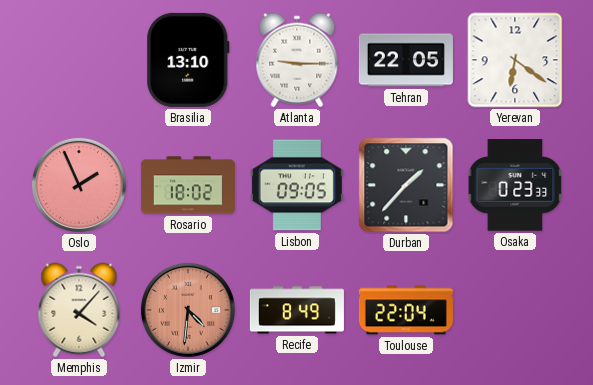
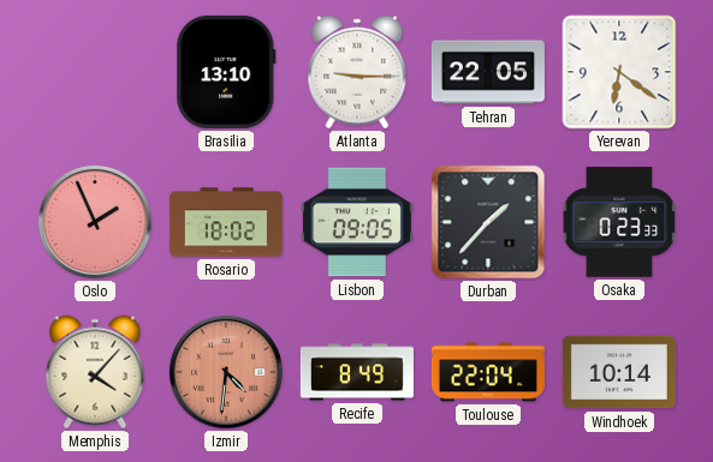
Windhoek: none -> 10:14 (619, 372)
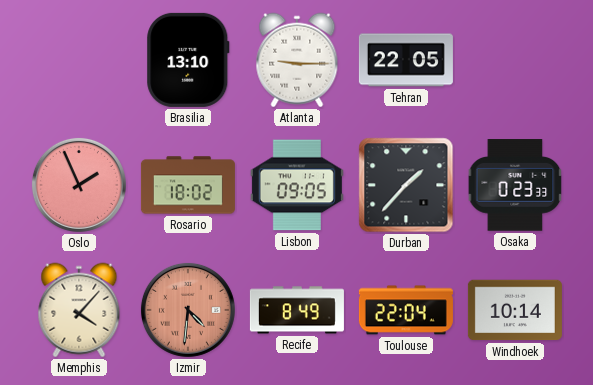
Yerevan: 6:21 -> none (619, 72)
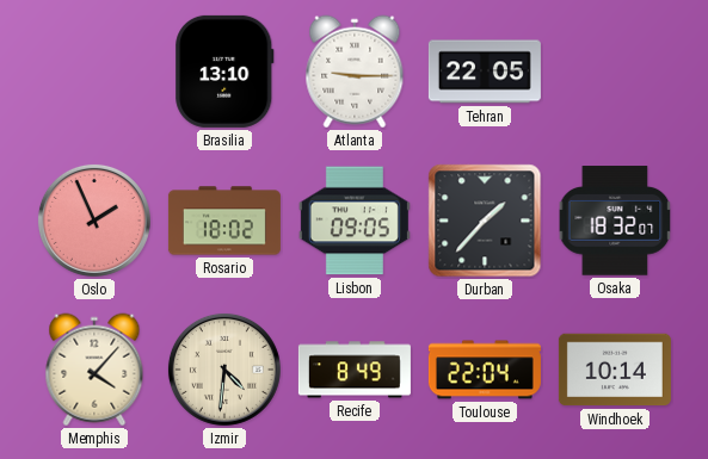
Osaka: 0:23 -> 18:32 (615, 221)
Izmir dial: salmon -> cream (224, 370)
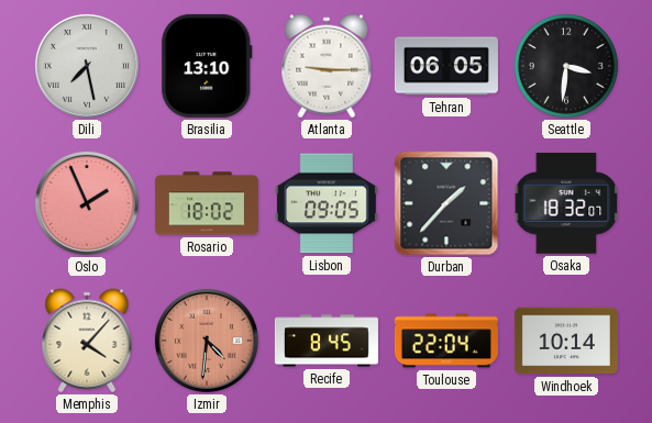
Dili: none -> 7:28 (87, 66)
Tehran: 22:05 -> 06:05 (446, 66)
Seattle: none -> 3:31 (566, 66)
Izmir dial: cream -> salmon (207, 341)
Recife: 8:49 -> 8:45 (327, 341)
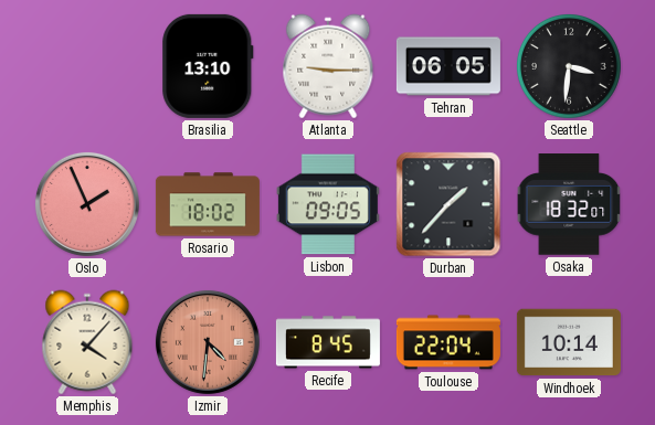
Dili: 7:28 -> none (87, 66)
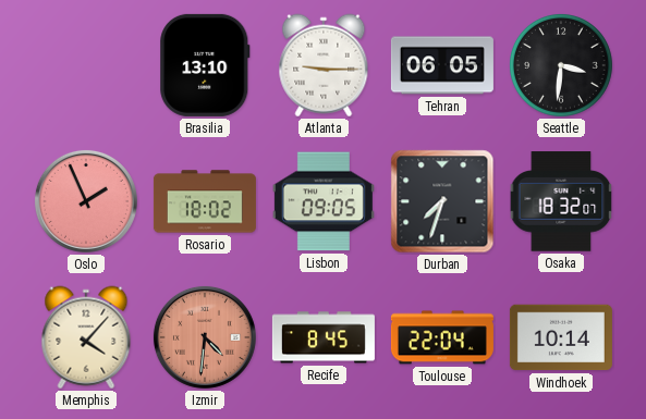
Durban: 1:37 -> 7:33 (442, 201)
